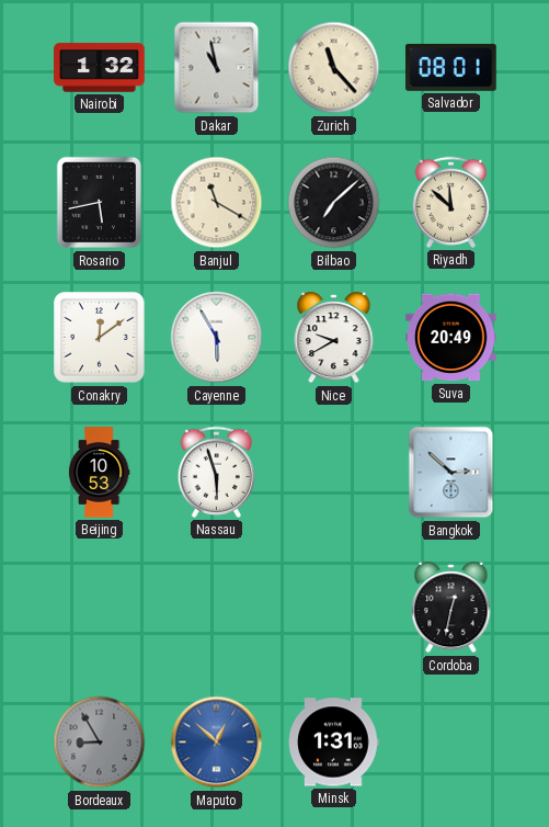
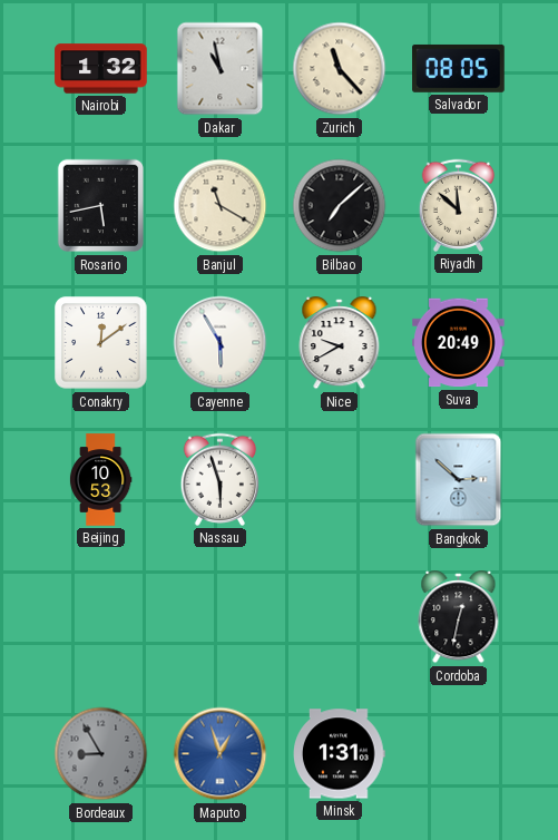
Salvador: 08:01 -> 08:05 (459, 68)
Maputo: 12:52 -> 12:57 (221, 754)
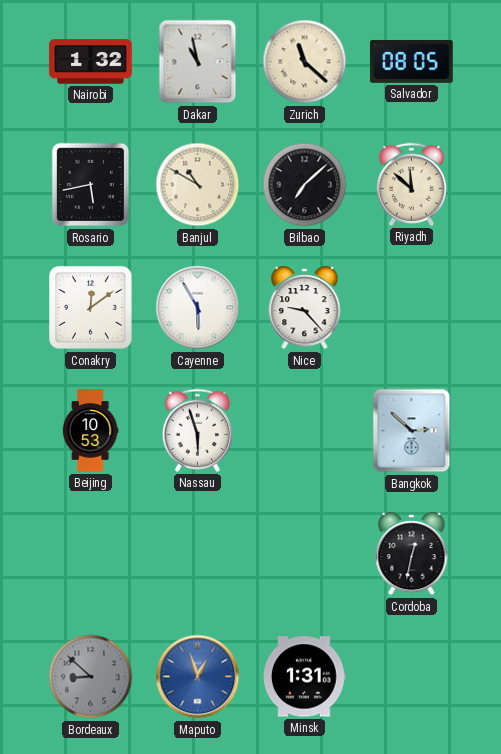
Zurich: 11:23 -> 11:22 (305, 62)
Banjul: 11:20 -> 10:50 (198, 185)
Nice: 9:40 -> 9:23 (305, 309)
Suva: 20:49 -> none (459, 343)
Bordeaux: 8:55 -> 8:52 (91, 677)
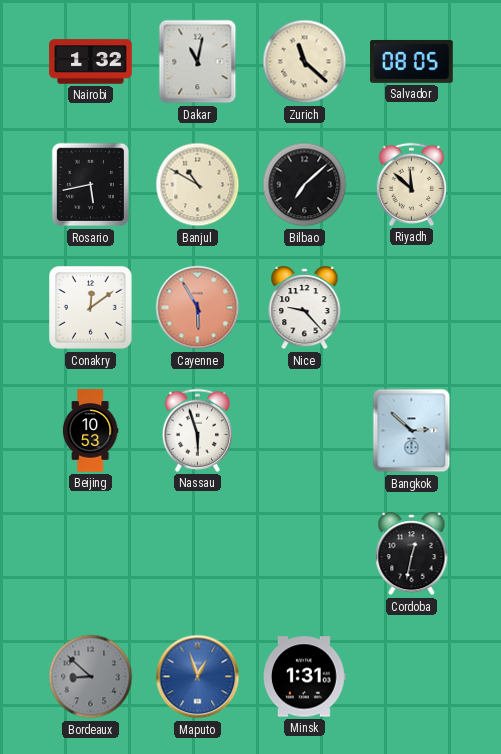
Dakar: 10:58 -> 11:02 (198, 62)
Cayenne dial: white -> salmon (198, 308)
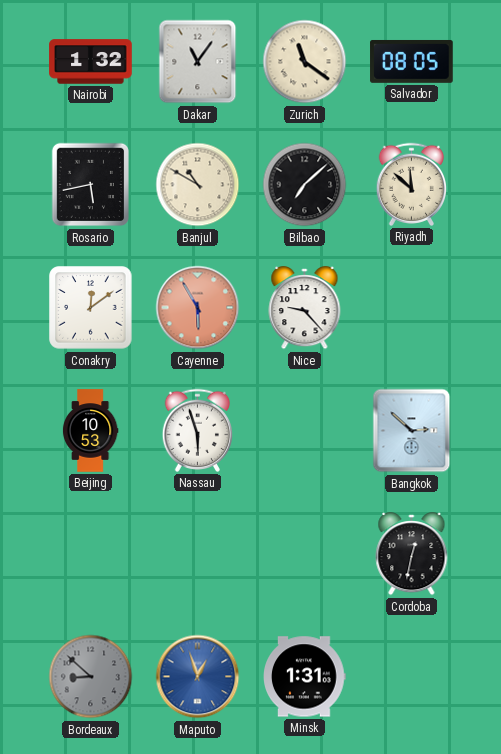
Dakar: 11:02 -> 11:06 (198, 62)
Zurich: 11:22 -> 11:21 (305, 62)
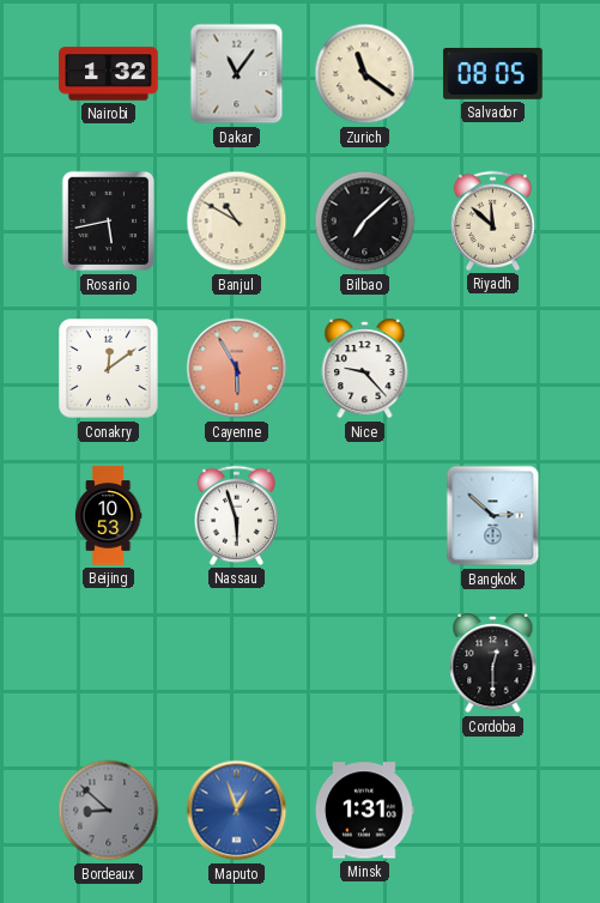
Cordoba: 12:32 -> 12:30 (493, 665)
